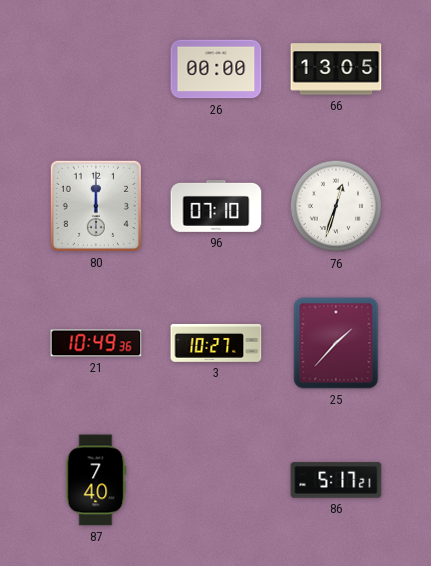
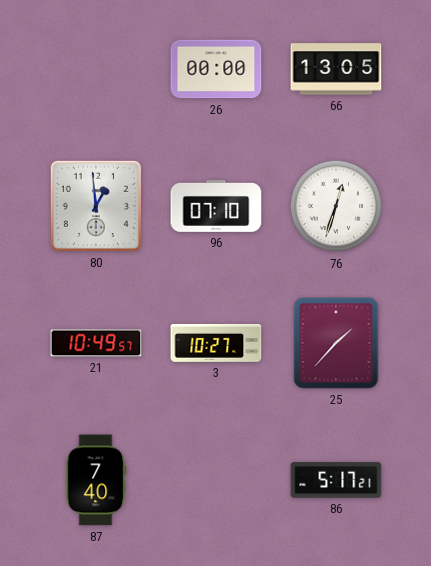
80: 12:00 -> 12:59 (96, 206)
21: 10:49:36 -> 10:49:57 (96, 343)
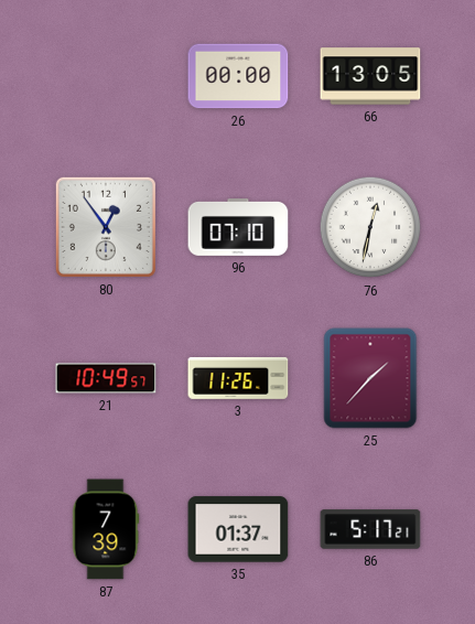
80: 12:59 -> 12:54 (106, 227)
76: 12:33 -> 12:32 (370, 227)
3: 10:27 -> 11:26 (238, 378)
87: 7:40 -> 7:39 (106, 529)
35: none -> 01:37 (238, 529)
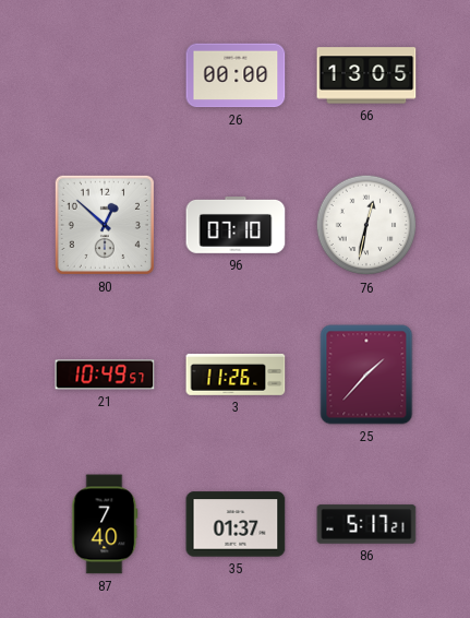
80: 12:54 -> 12:52 (105, 225)
87: 7:39 -> 7:40 (105, 524)
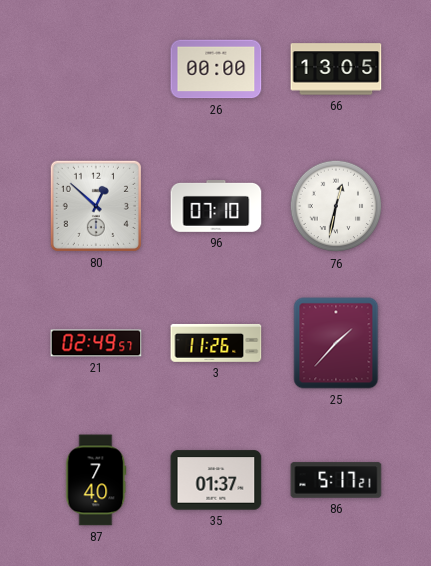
21: 10:49 -> 02:49 (96, 343)
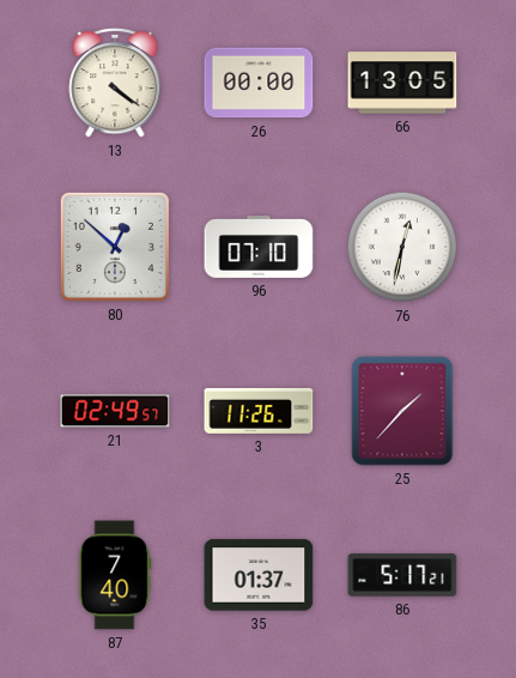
13: none -> 4:21 (115, 83)
